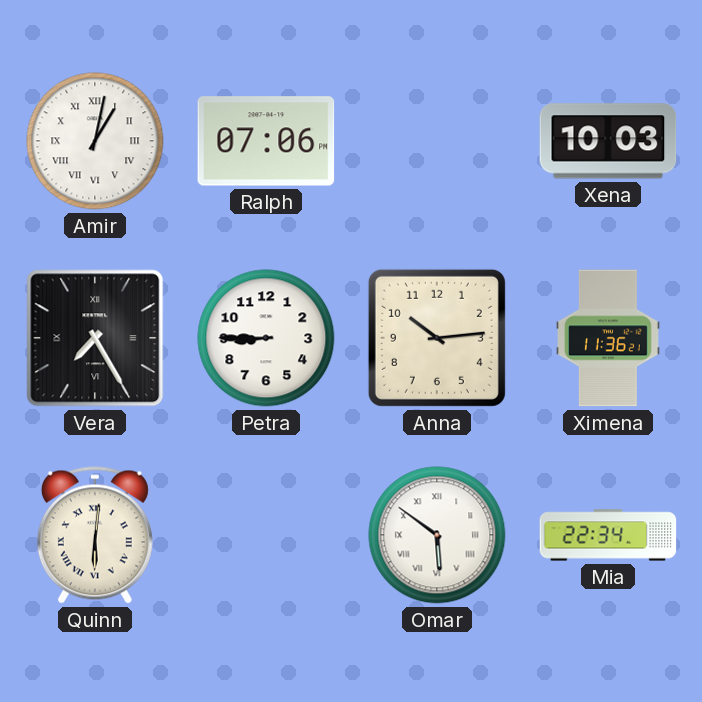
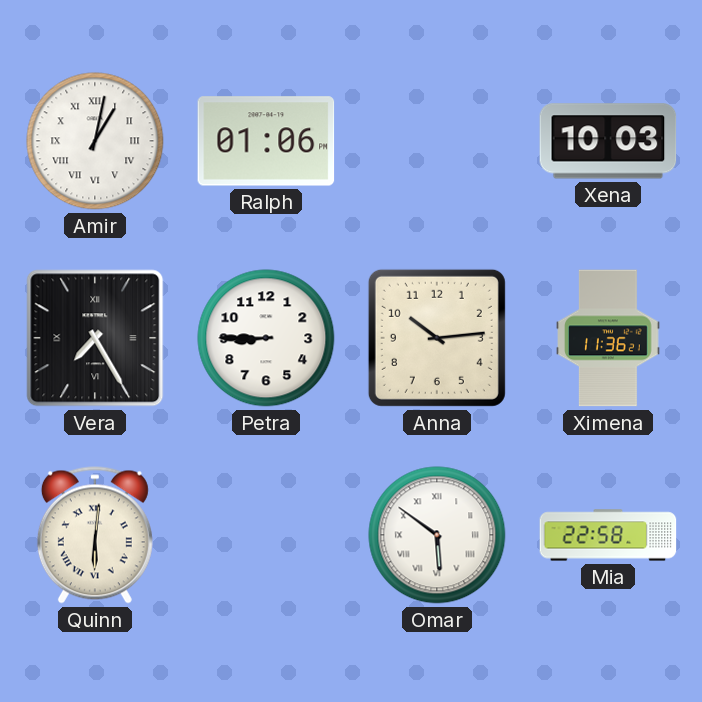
Ralph: 07:06 -> 01:06 (266, 141)
Mia: 22:34 -> 22:58 (608, 535)
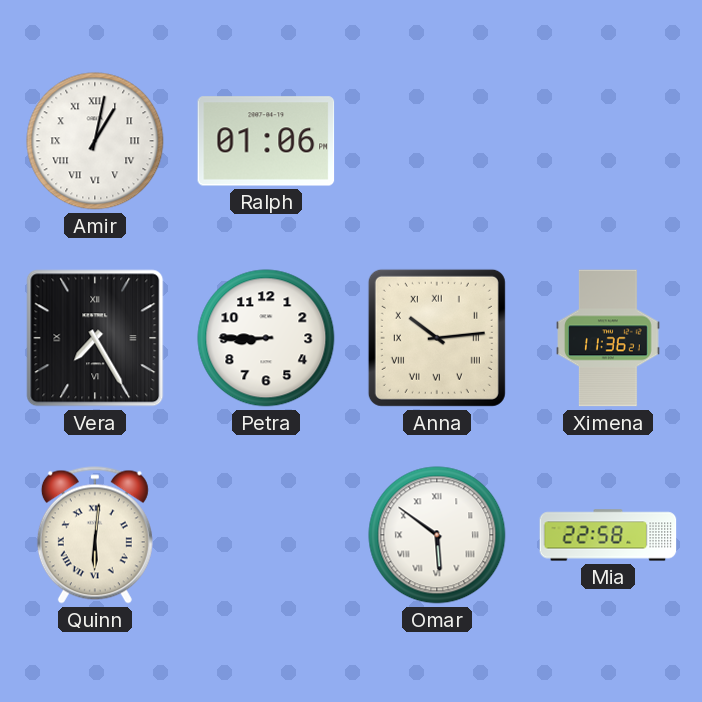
Xena: 10:03 -> none (608, 141)
Anna numerals: Arabic -> Roman (437, 338)
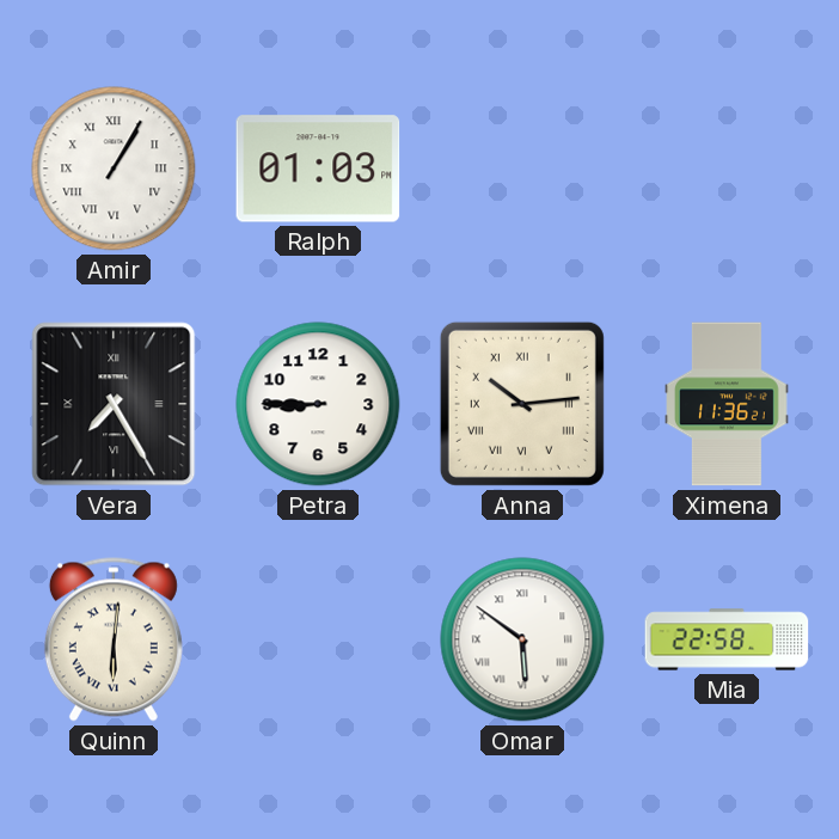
Amir: 1:02 -> 1:05 (114, 169)
Ralph: 01:06 -> 01:03 (318, 169)
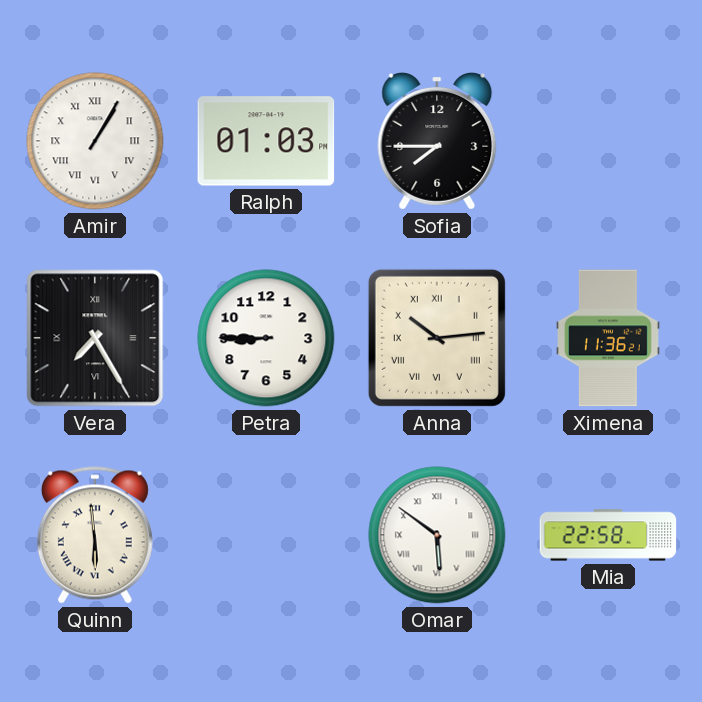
Sofia: none -> 7:45 (437, 142)
Quinn: 6:01 -> 5:59 (95, 535)
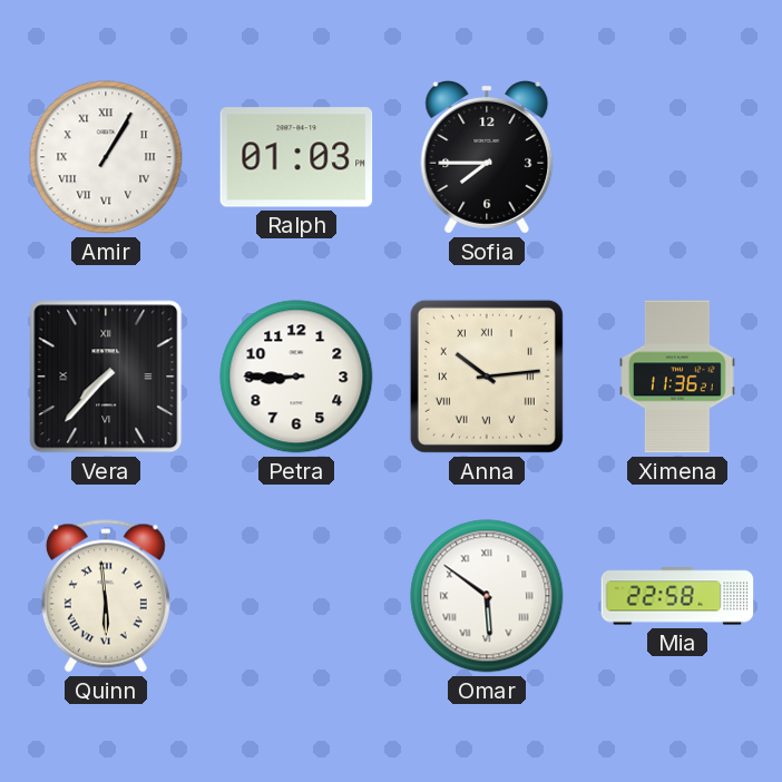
Vera: 7:25 -> 7:37 (106, 377)
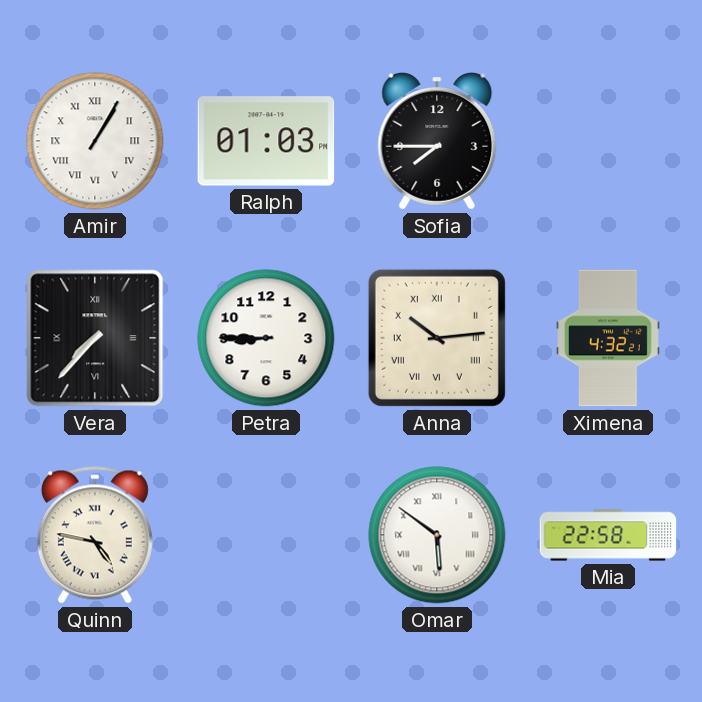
Ximena: 11:36 -> 4:32 (608, 338)
Quinn: 5:59 -> 4:47 (95, 535)
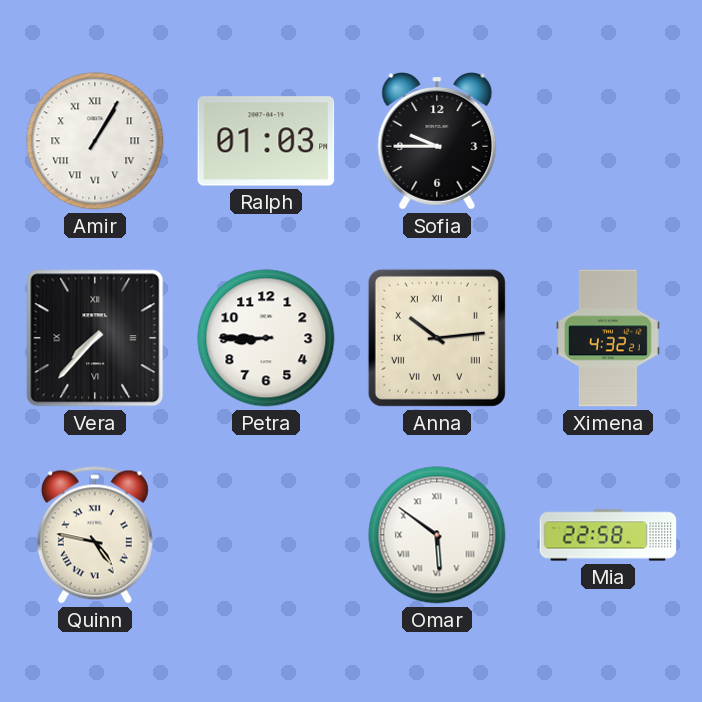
Sofia: 7:45 -> 9:45 (437, 142)
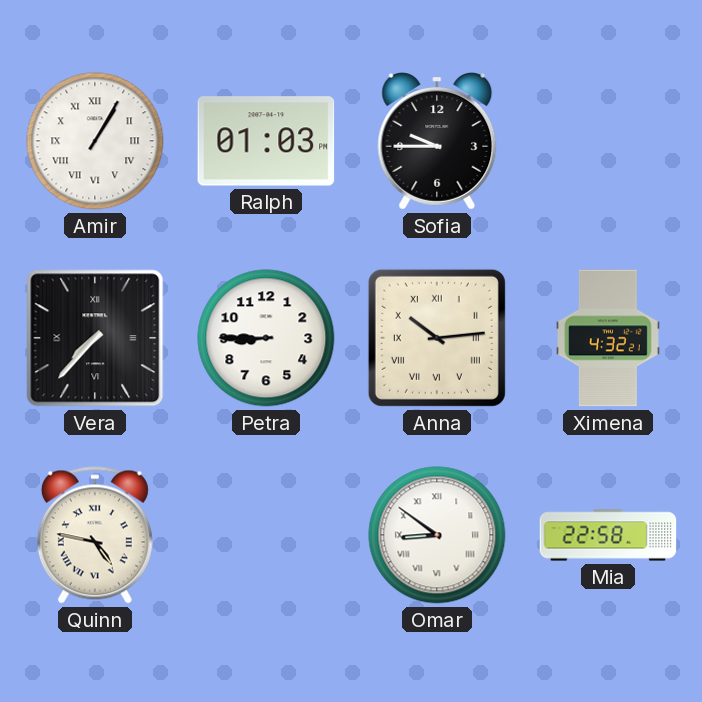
Omar: 5:51 -> 8:51 (437, 535)
